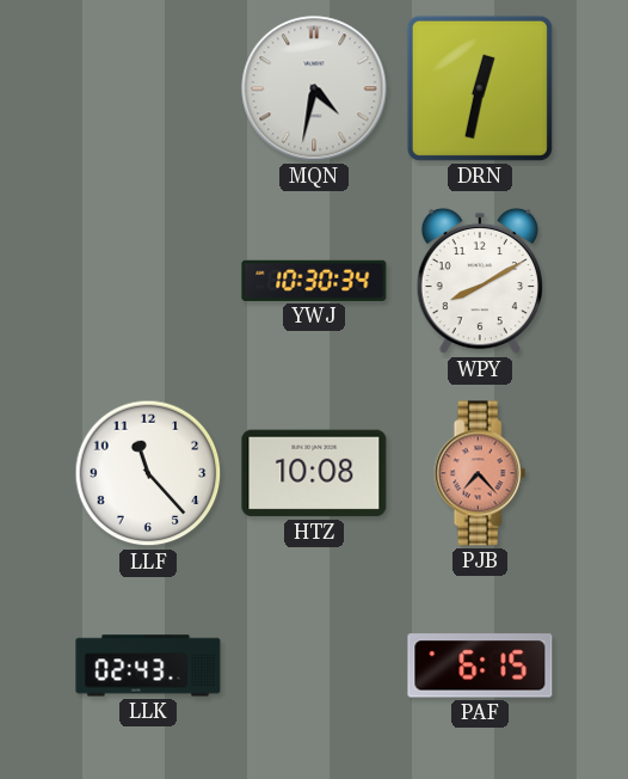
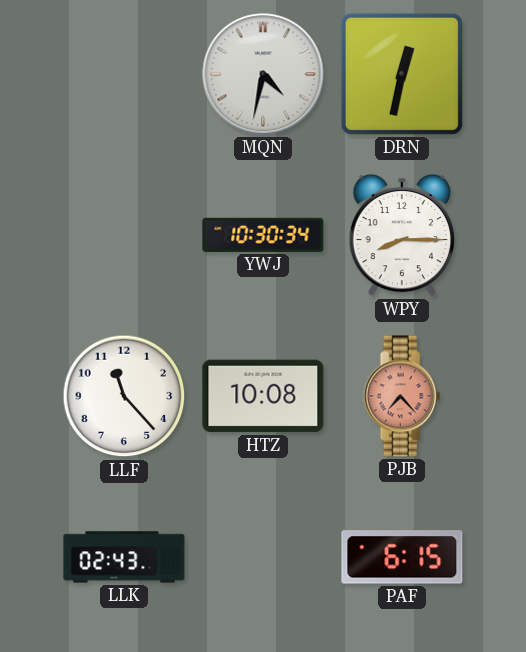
WPY: 8:10 -> 8:15 (402, 235)
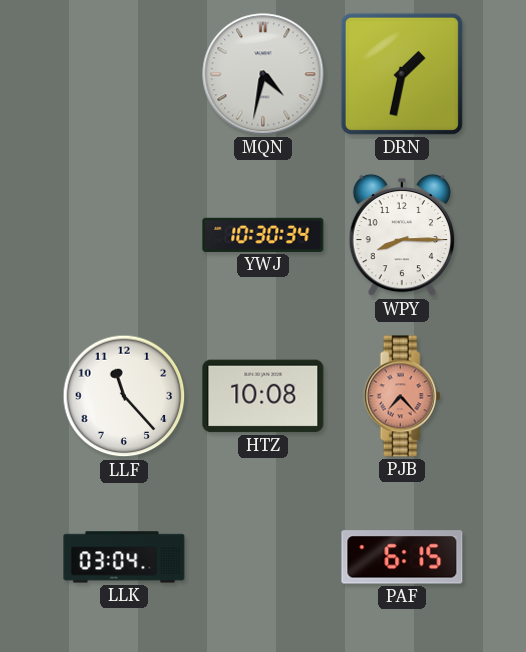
DRN: 12:32 -> 1:32 (402, 74)
LLK: 02:43 -> 03:04 (124, 557)
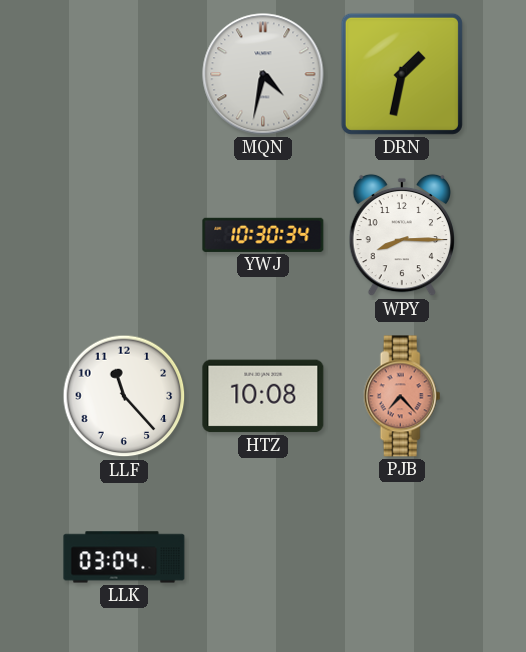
PAF: 6:15 -> none (402, 557)
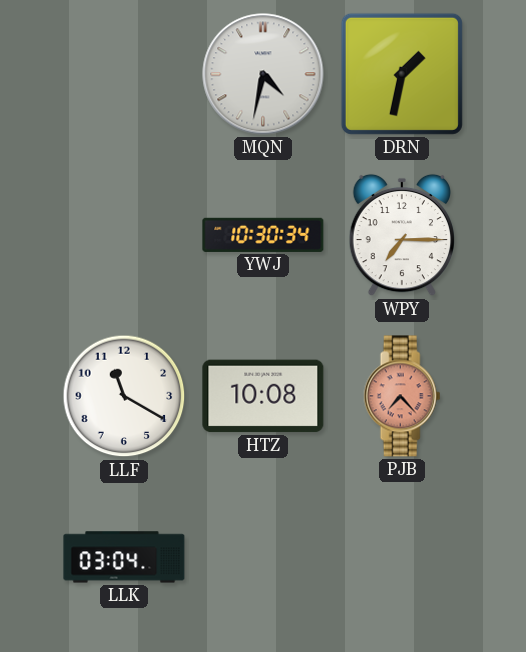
WPY: 8:15 -> 7:15 (402, 235)
LLF: 11:23 -> 11:20 (124, 396)
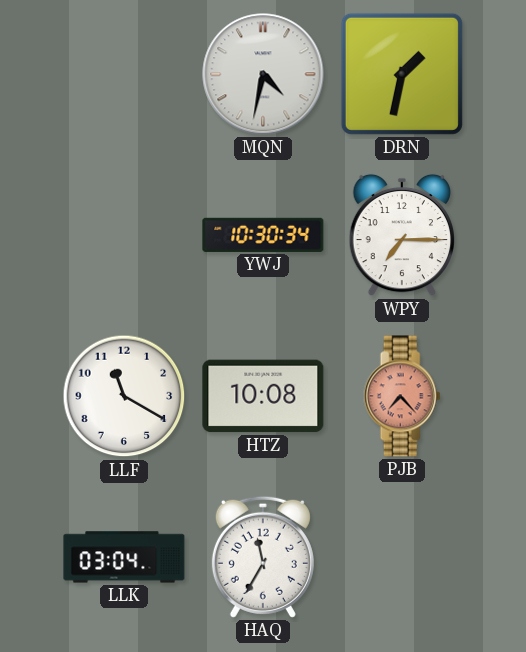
HAQ: none -> 11:35 (263, 557)
